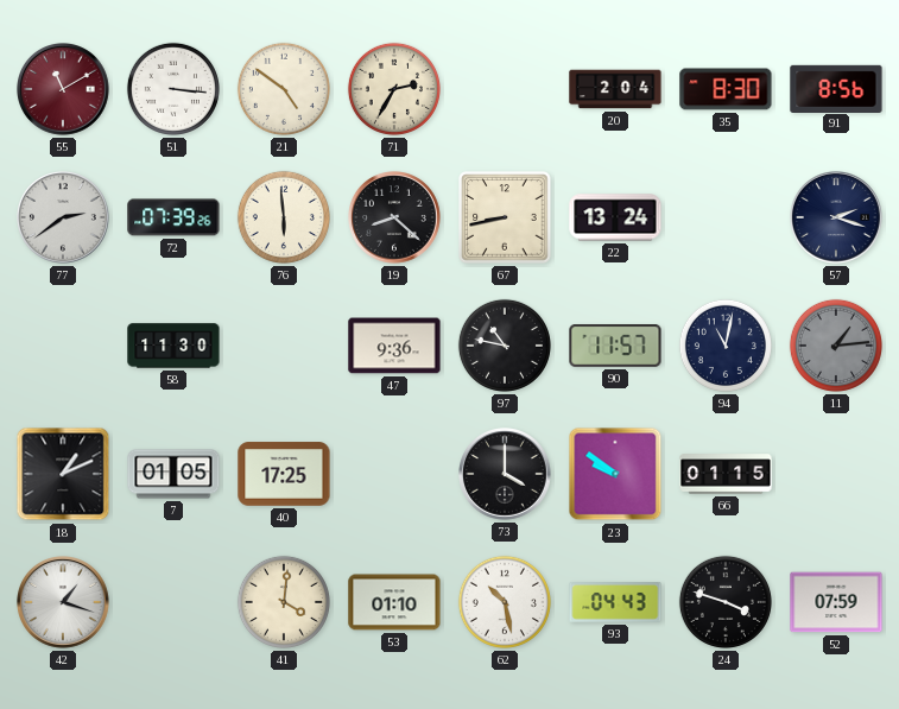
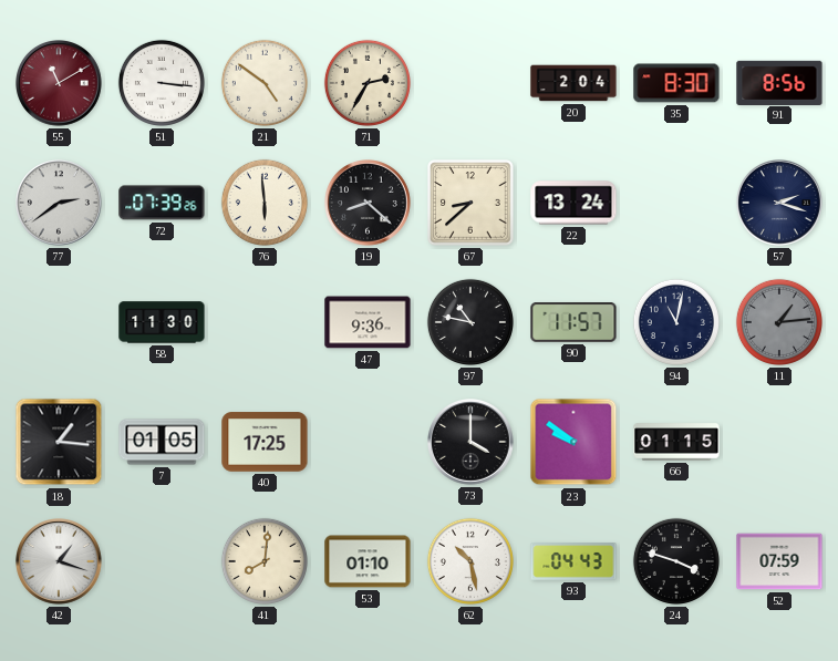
67: 8:43 -> 8:38 (470, 203)
18: 1:11 -> 1:16 (59, 442)
41: 4:01 -> 8:01 (265, 561)
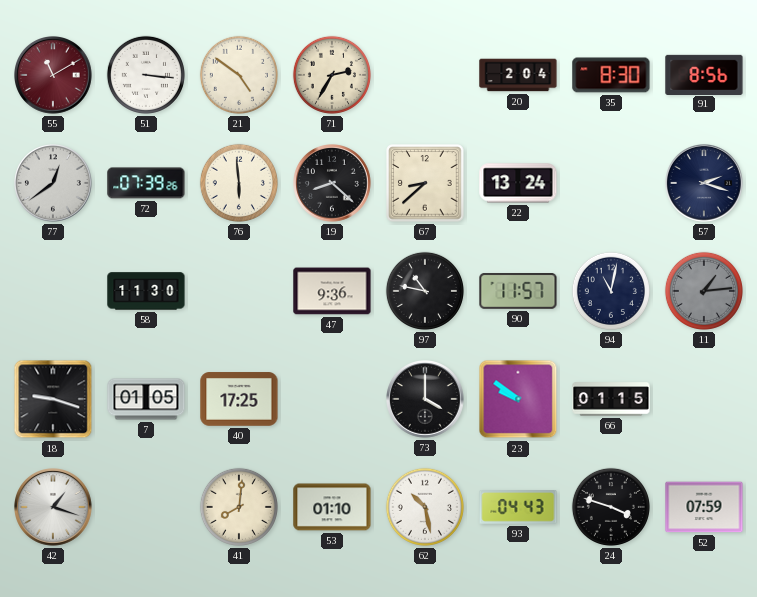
77: 2:39 -> 12:39 (54, 184)
18: 1:16 -> 9:18 (53, 399)
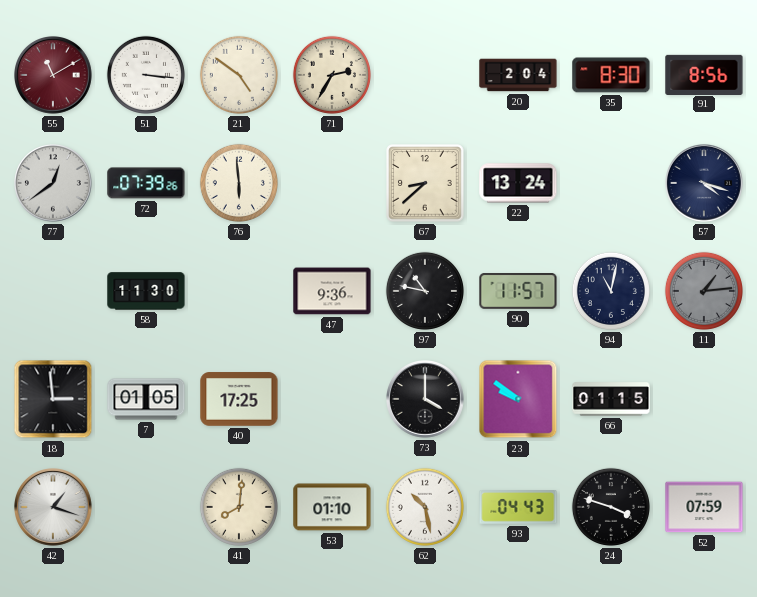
19: 8:22 -> none (333, 184)
57: 2:18 -> 4:18 (705, 184)
18: 9:18 -> 2:59 (53, 399)
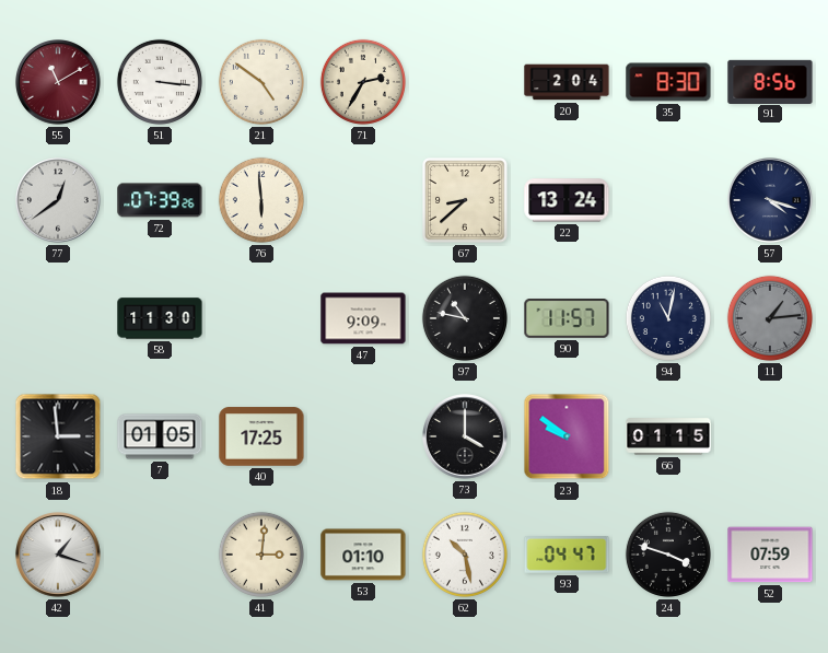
47: 9:36 -> 9:09 (363, 318)
41: 8:01 -> 3:01 (261, 555)
93: 04:43 -> 04:47 (567, 556)
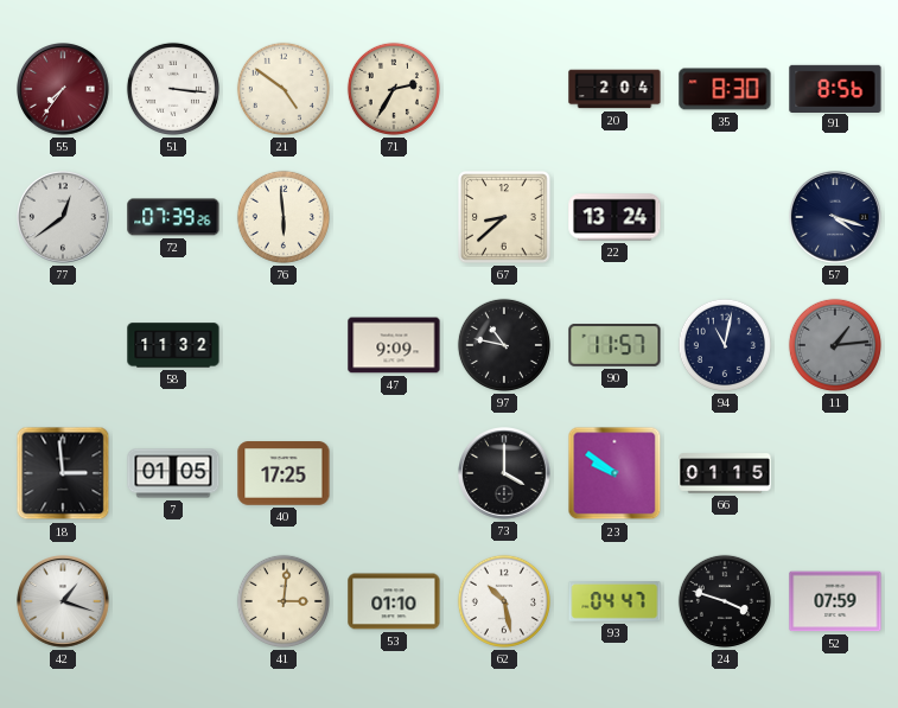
55: 11:10 -> 7:36 (64, 90)
58: 11:30 -> 11:32 (173, 345)
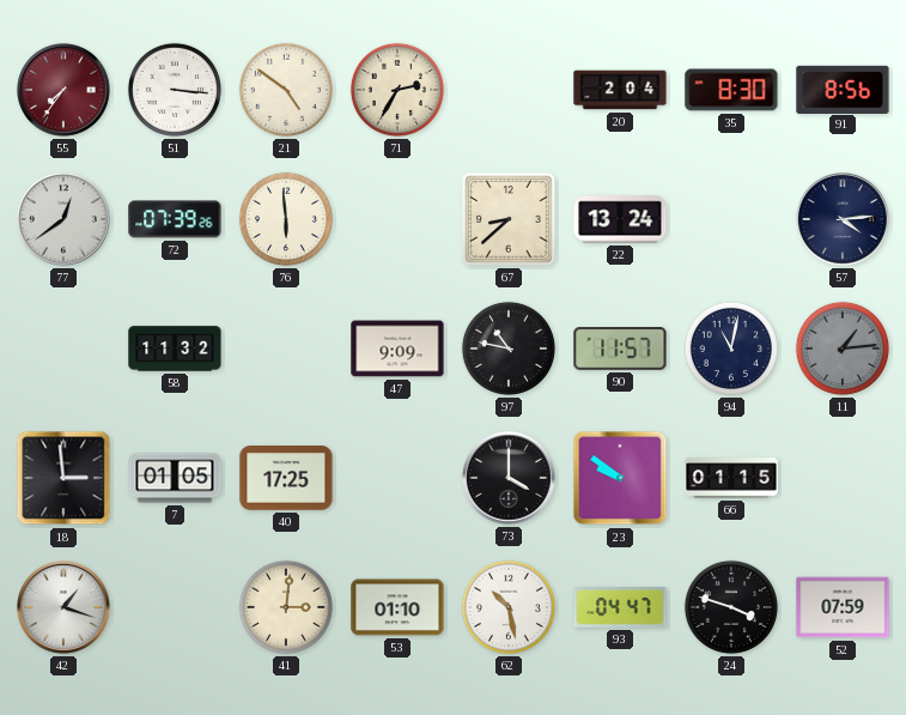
57: 4:18 -> 4:14 (844, 220)
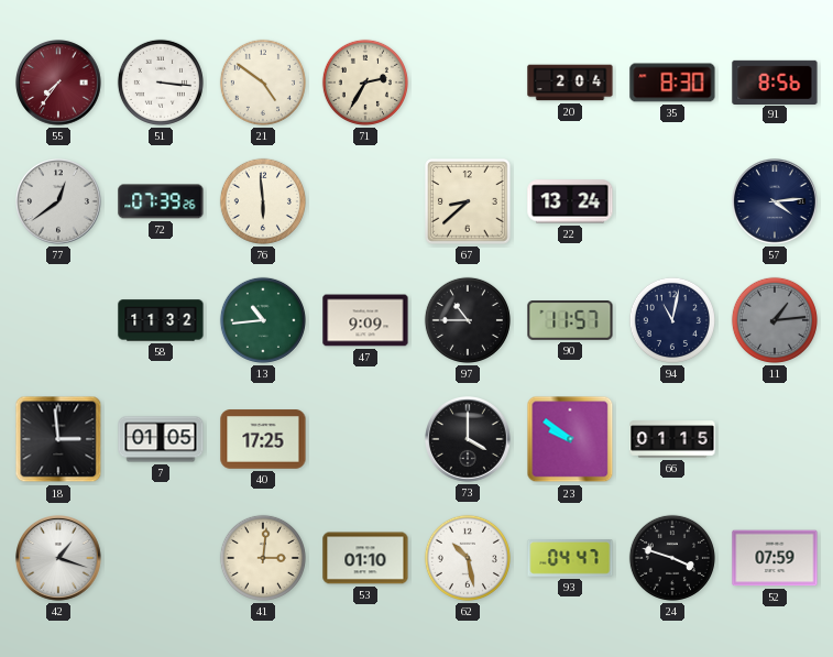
13: none -> 10:44 (263, 320)
97: 10:47 -> 10:45 (468, 320)
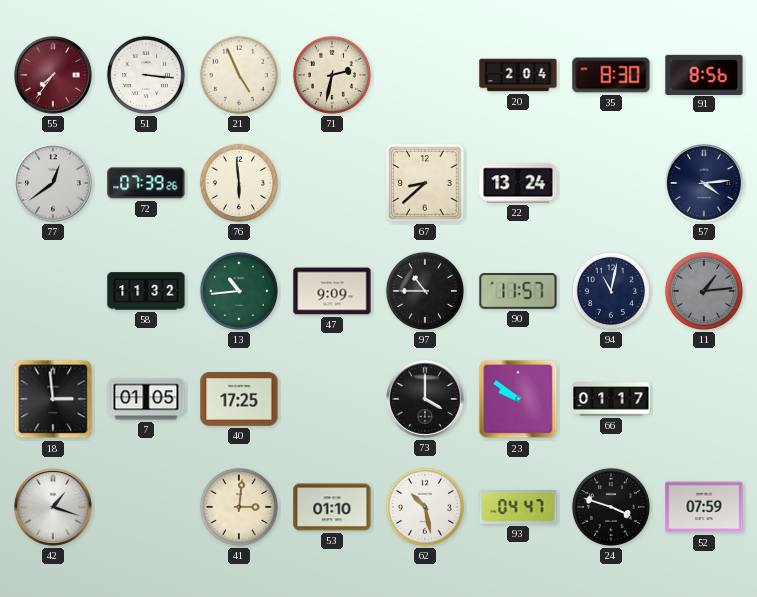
21: 4:51 -> 4:56 (239, 75)
71: 2:35 -> 2:32 (332, 75)
66: 01:15 -> 01:17 (611, 399)
